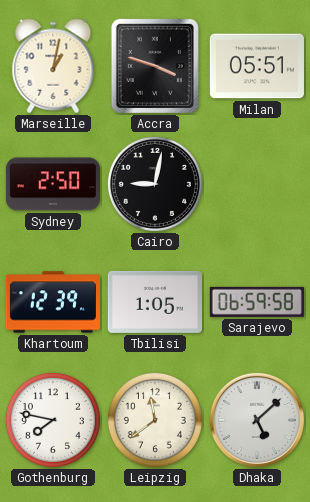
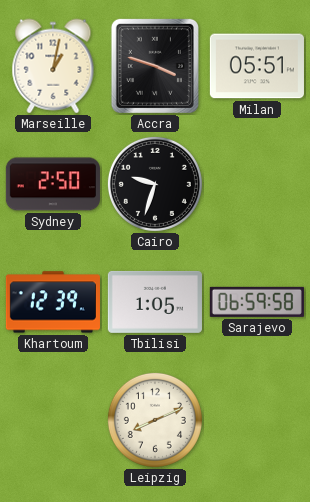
Cairo: 9:02 -> 9:33 (155, 184)
Gothenburg: 7:47 -> none (53, 420)
Leipzig: 11:39 -> 8:11 (155, 420)
Dhaka: 5:08 -> none (257, 420)
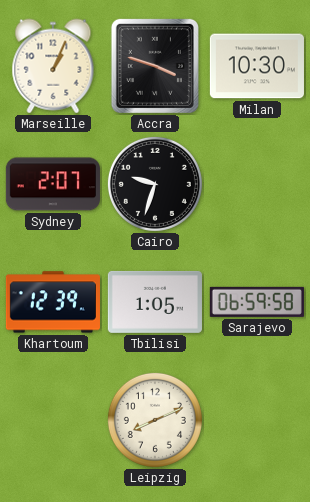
Marseille: 1:02 -> 1:04 (53, 66)
Milan: 05:51 -> 10:30 (257, 66)
Sydney: 2:50 -> 2:07 (53, 184)
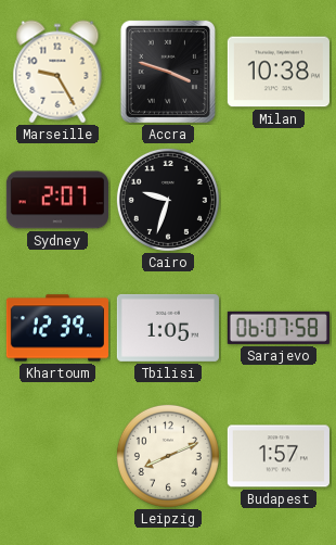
Marseille: 1:04 -> 9:25 (57, 72)
Milan: 10:30 -> 10:38 (279, 72)
Sarajevo: 06:59 -> 06:07 (279, 328)
Budapest: none -> 1:57 (279, 456)
